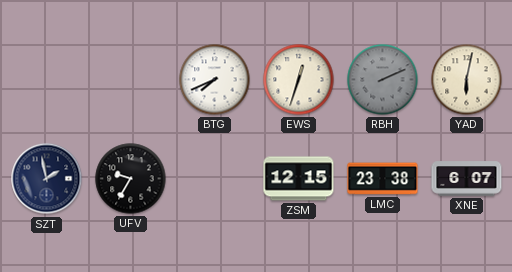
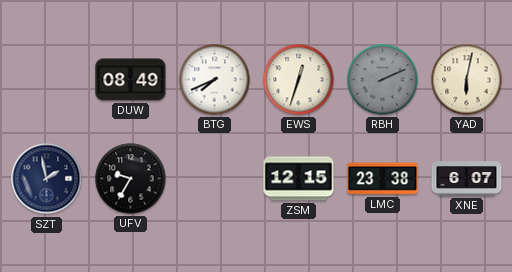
DUW: none -> 08:49 (131, 80)
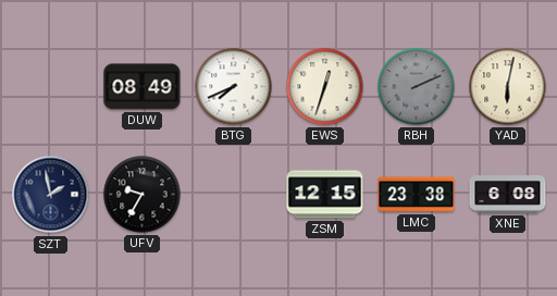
XNE: 6:07 -> 6:08 (508, 195)
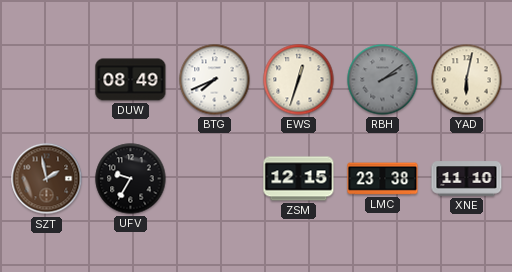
RBH: 2:11 -> 2:09 (383, 80)
SZT dial: navy -> brown (47, 179)
XNE: 6:08 -> 11:10 (467, 179)
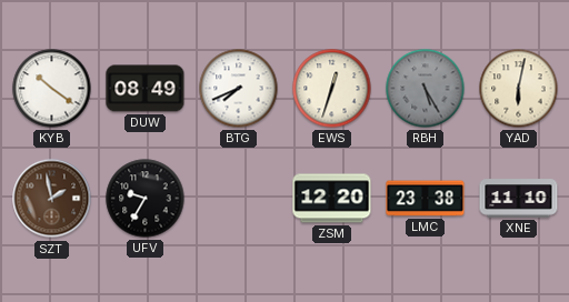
KYB: none -> 10:21 (52, 89)
RBH: 2:09 -> 5:25 (426, 89)
ZSM: 12:15 -> 12:20 (332, 199)
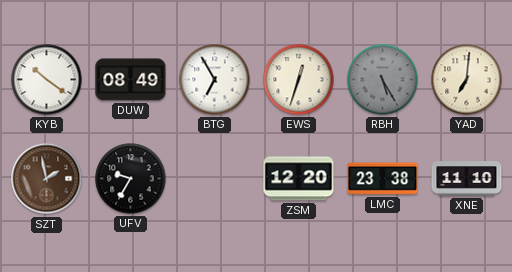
BTG: 7:41 -> 6:55 (215, 80)
YAD: 6:02 -> 7:01 (467, 80)
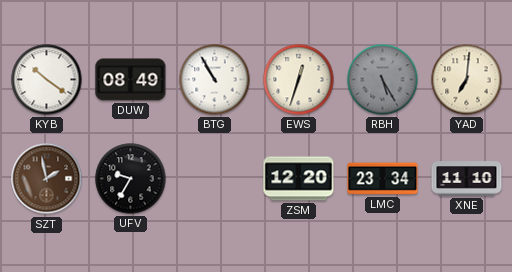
BTG: 6:55 -> 10:55 (215, 80)
LMC: 23:38 -> 23:34 (383, 179)
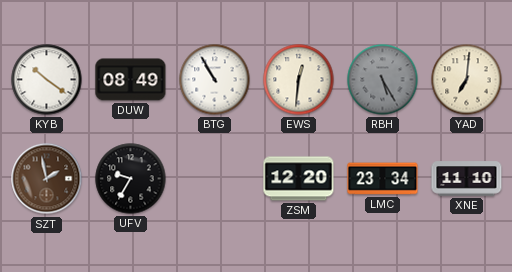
EWS: 12:33 -> 12:31 (299, 80)
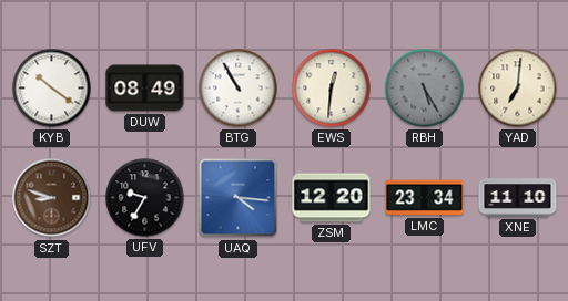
SZT: 1:58 -> 8:48 (52, 198)
UAQ: none -> 4:16 (239, 198)
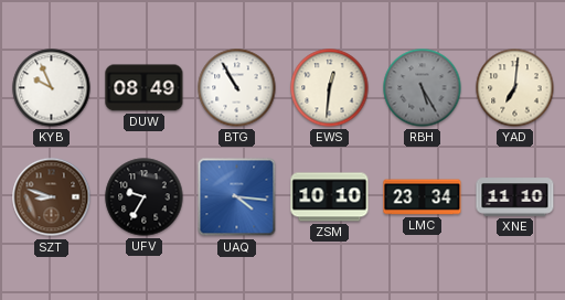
KYB: 10:21 -> 9:56 (52, 88)
ZSM: 12:20 -> 10:10 (330, 197)
